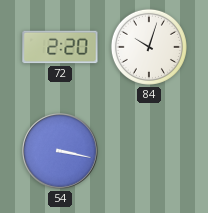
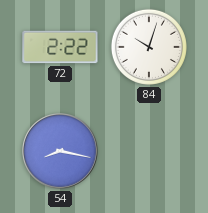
72: 2:20 -> 2:22 (60, 47)
54: 3:17 -> 8:17 (60, 151)
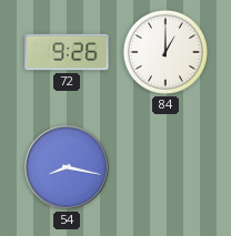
72: 2:22 -> 9:26 (67, 52)
84: 10:03 -> 1:00 (165, 52)
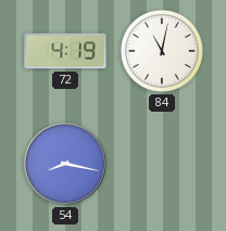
72: 9:26 -> 4:19 (65, 51)
84: 1:00 -> 11:02 (162, 51)
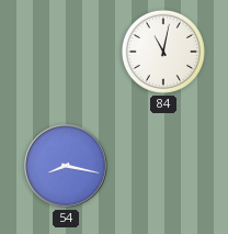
72: 4:19 -> none (65, 51)
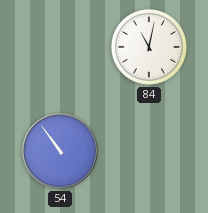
54: 8:17 -> 10:54 (60, 151)
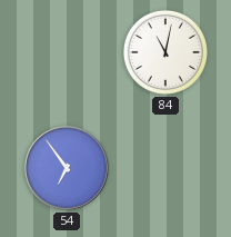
54: 10:54 -> 6:54 (67, 168)
